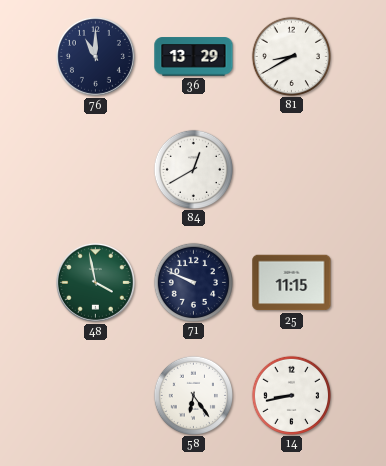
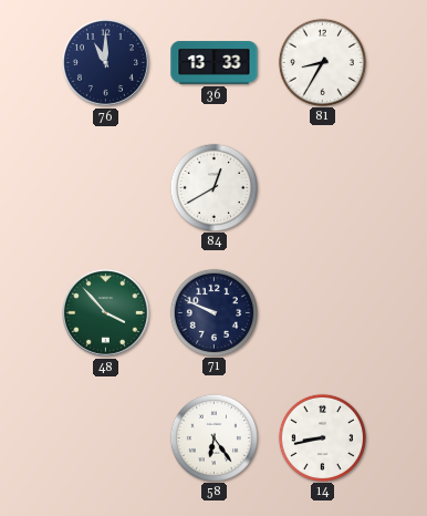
36: 13:29 -> 13:33 (215, 63)
81: 8:40 -> 8:35 (322, 62)
48: 3:58 -> 3:53 (105, 312)
25: 11:15 -> none (292, 283)
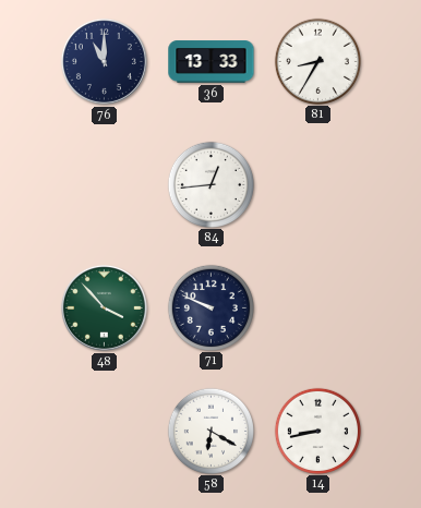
84: 12:40 -> 12:44 (211, 184)
58: 6:24 -> 6:20 (211, 431)
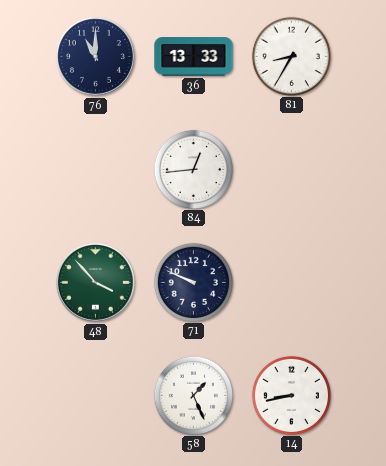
58: 6:20 -> 1:26 (193, 395)
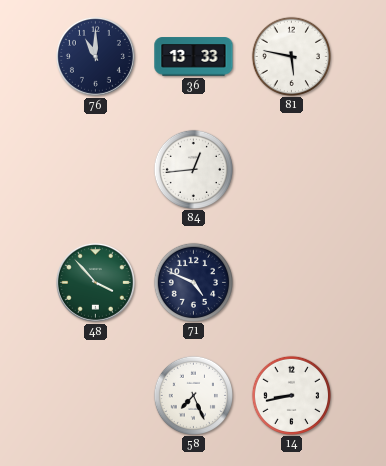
81: 8:35 -> 5:47 (291, 56)
71: 9:49 -> 4:49 (193, 282)
58: 1:26 -> 7:26 (193, 395)
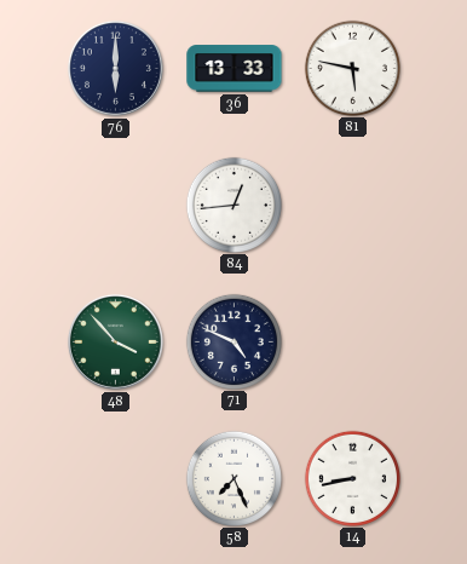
76: 11:00 -> 6:00 (115, 68)
